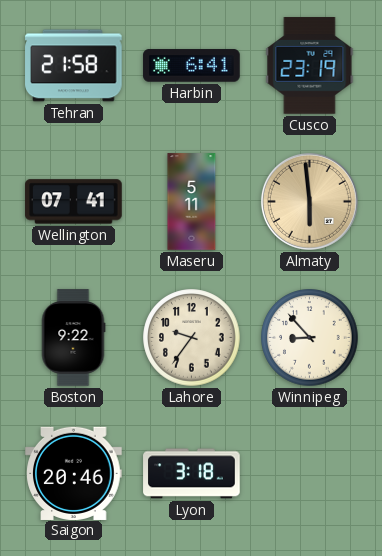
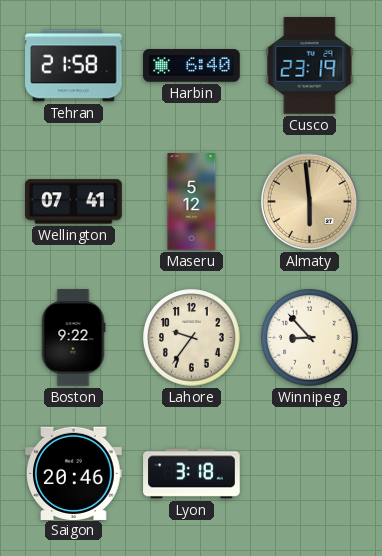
Harbin: 6:41 -> 6:40 (192, 66)
Maseru: 5:11 -> 5:12 (192, 202)
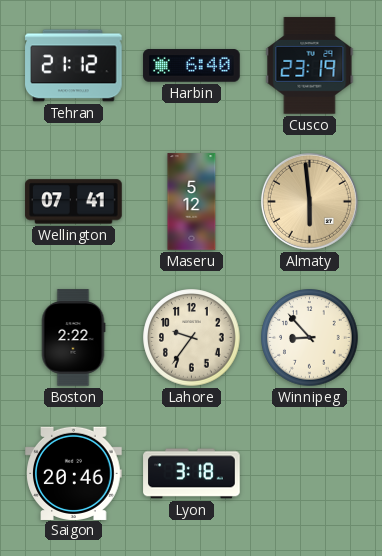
Tehran: 21:58 -> 21:12 (74, 66)
Boston: 9:22 -> 2:22 (73, 338)
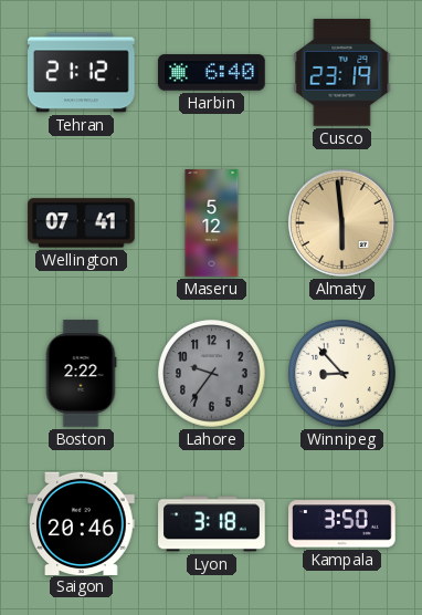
Lahore dial: cream -> grey (212, 374)
Kampala: none -> 3:50 (342, 524)
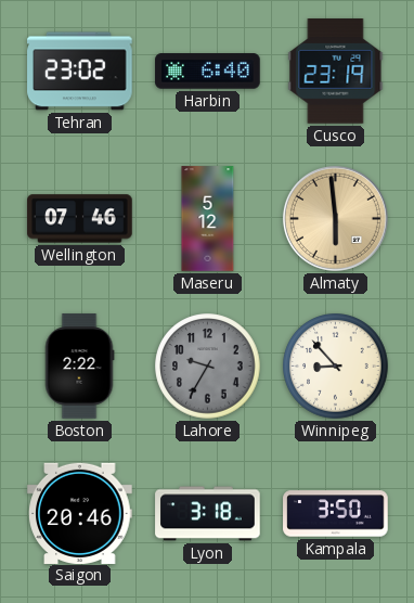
Tehran: 21:12 -> 23:02 (80, 72)
Wellington: 07:41 -> 07:46 (80, 219)
Lahore: 9:36 -> 9:35 (208, 367)
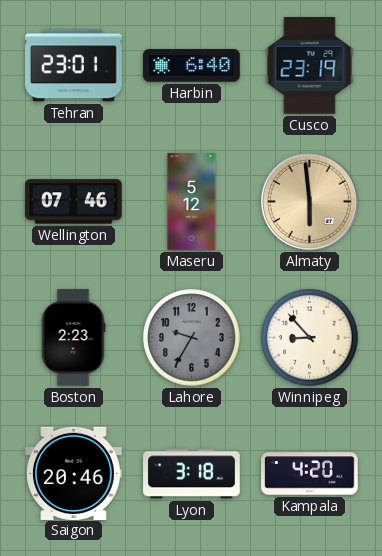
Tehran: 23:02 -> 23:01 (74, 66)
Boston: 2:22 -> 2:23 (73, 338)
Kampala: 3:50 -> 4:20 (310, 474)
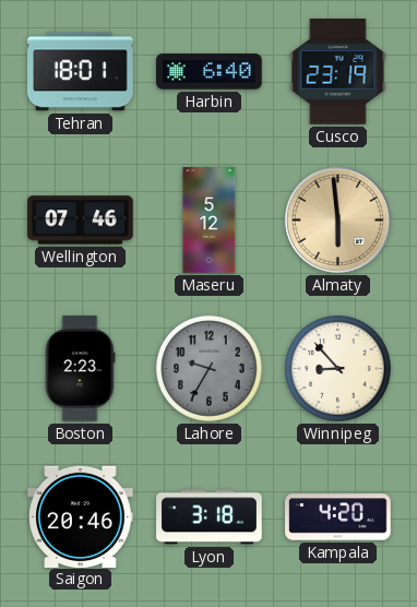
Tehran: 23:01 -> 18:01 (81, 72)
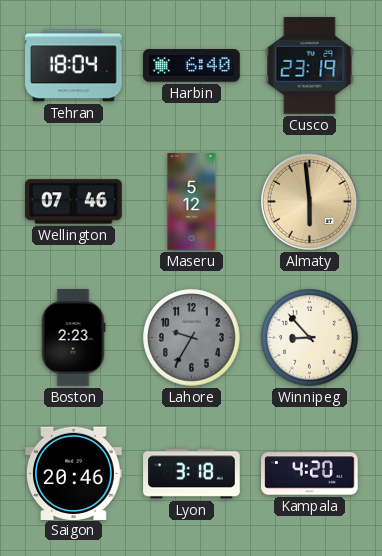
Tehran: 18:01 -> 18:04 (74, 66)
